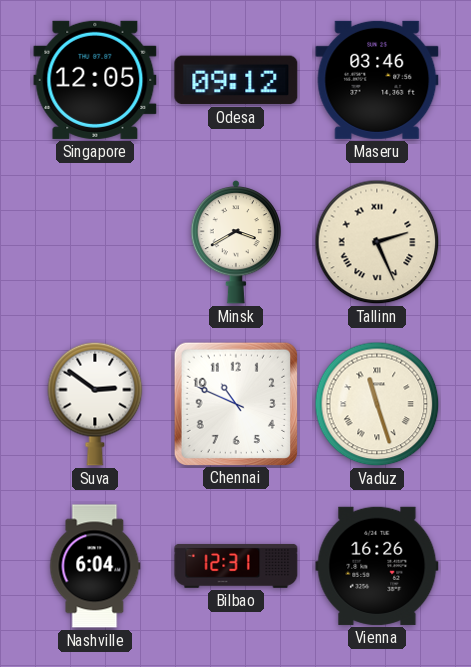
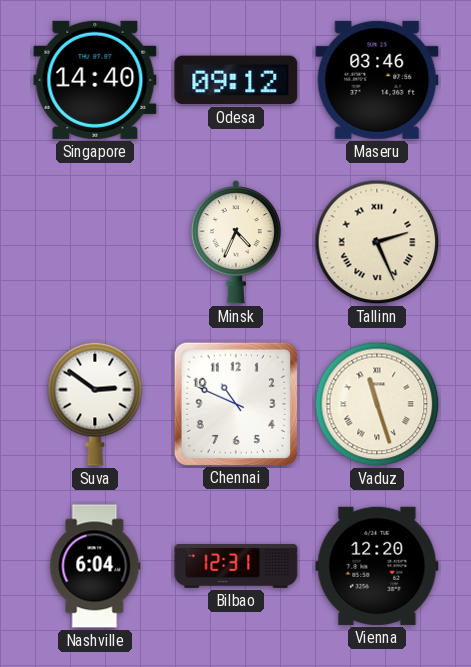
Singapore: 12:05 -> 14:40 (95, 80)
Minsk: 3:40 -> 4:34 (235, 242)
Vienna: 16:26 -> 12:20 (377, 566)
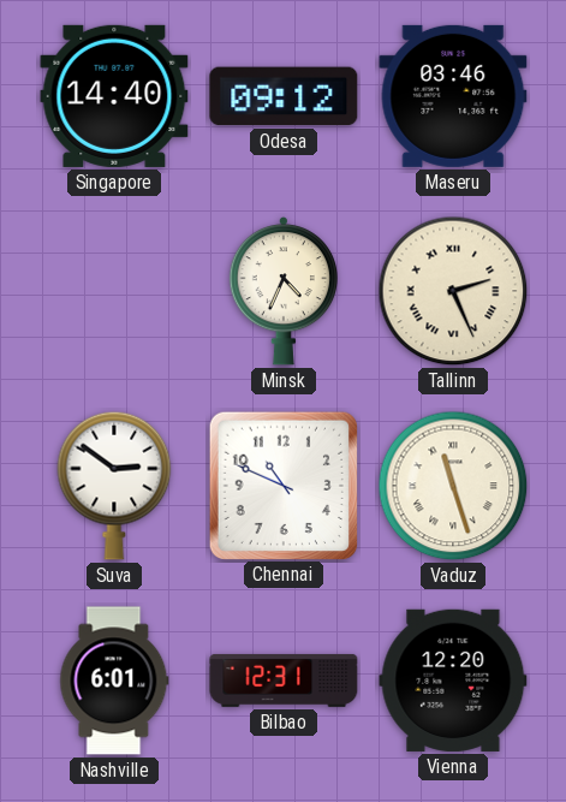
Nashville: 6:04 -> 6:01 (114, 681)
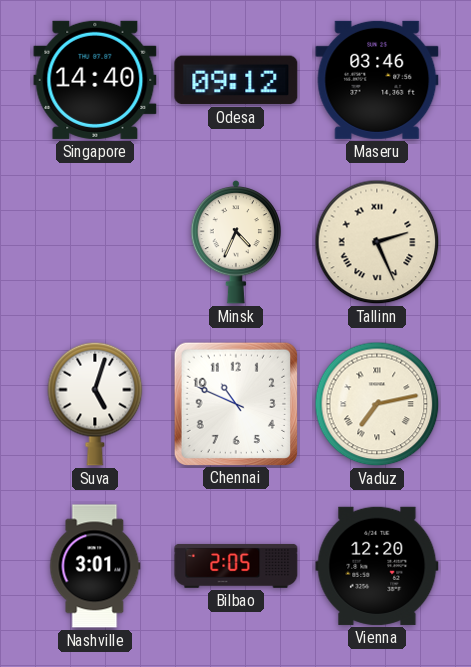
Suva: 2:51 -> 5:03 (95, 404)
Vaduz: 11:27 -> 7:13 (377, 404)
Nashville: 6:01 -> 3:01 (95, 566)
Bilbao: 12:31 -> 2:05 (236, 566)
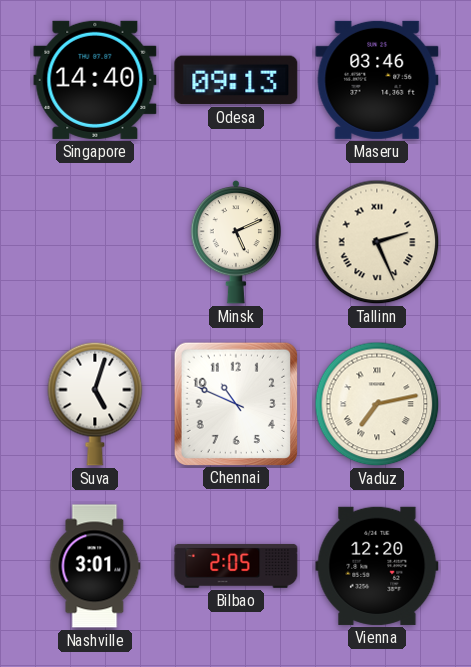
Odesa: 09:12 -> 09:13 (236, 80)
Minsk: 4:34 -> 5:11 (235, 242)
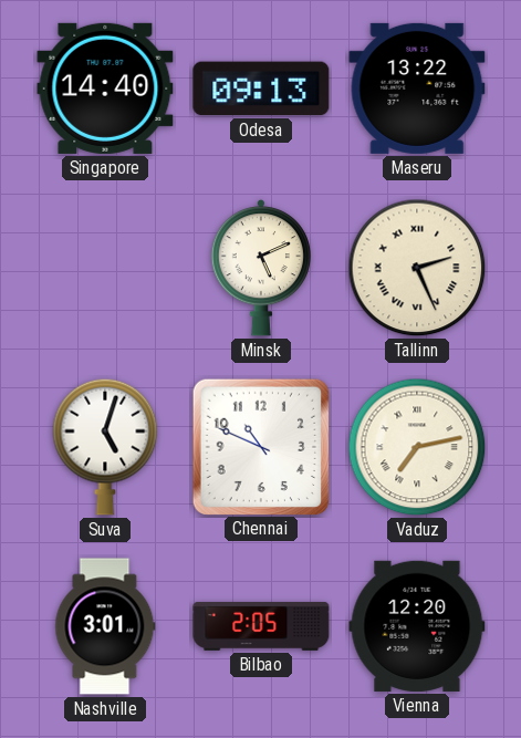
Maseru: 03:46 -> 13:22 (417, 89)
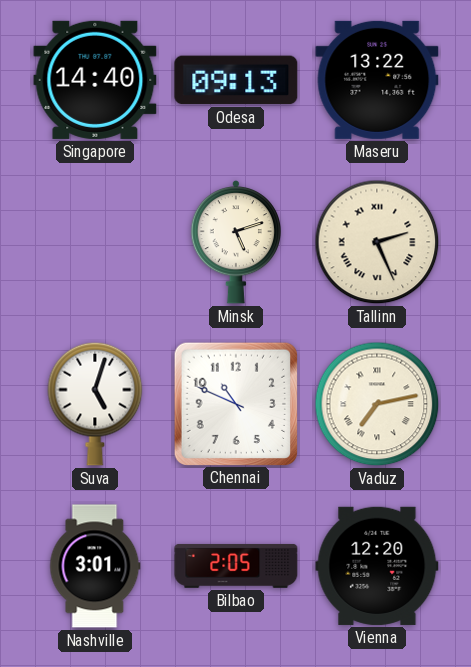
Minsk: 5:11 -> 5:12 (235, 242)
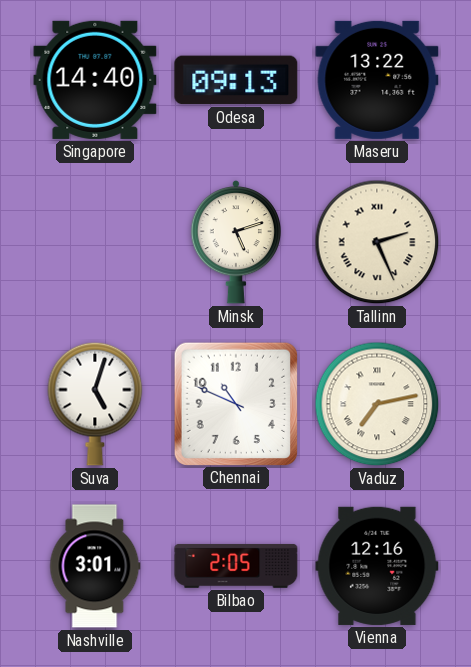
Vienna: 12:20 -> 12:16 (377, 566)
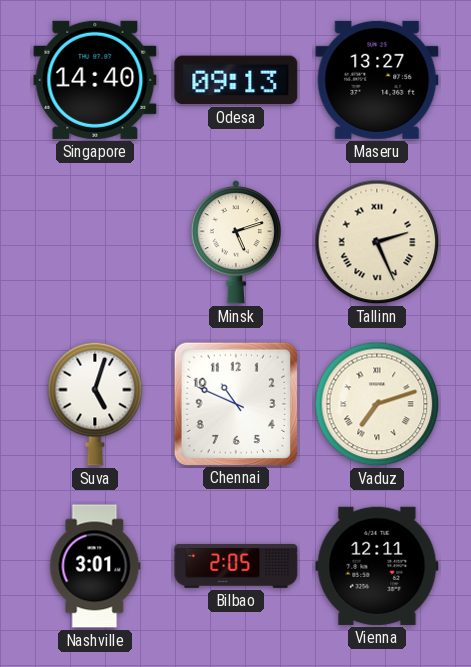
Maseru: 13:22 -> 13:27 (377, 80)
Vaduz: 7:13 -> 7:12 (377, 404)
Vienna: 12:16 -> 12:11 (377, 566)
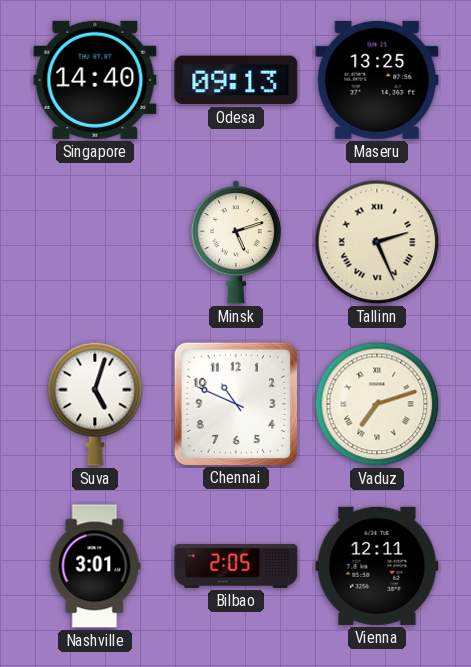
Maseru: 13:27 -> 13:25 (377, 80)
